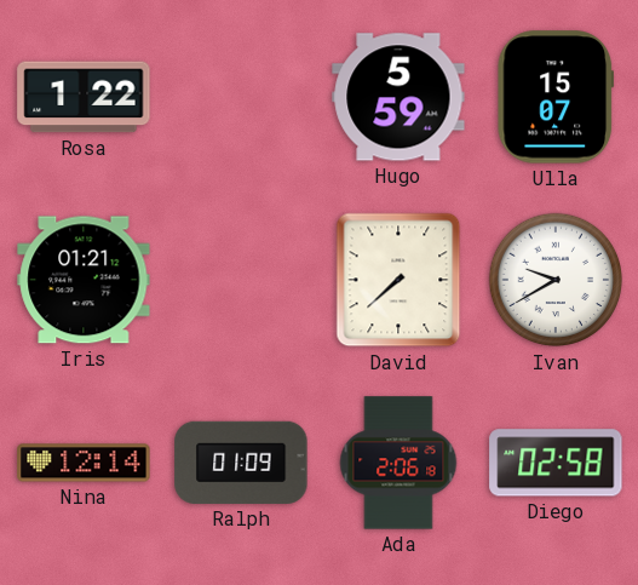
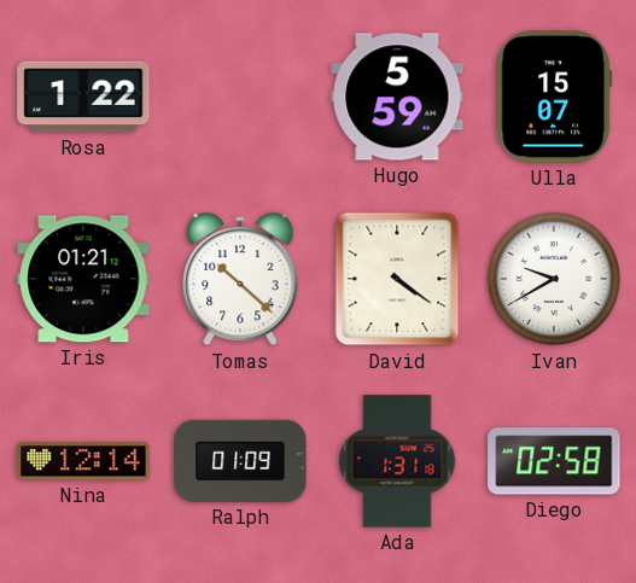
Tomas: none -> 10:22 (240, 279)
David: 7:38 -> 4:21 (397, 279)
Ada: 2:06 -> 1:31 (397, 461)
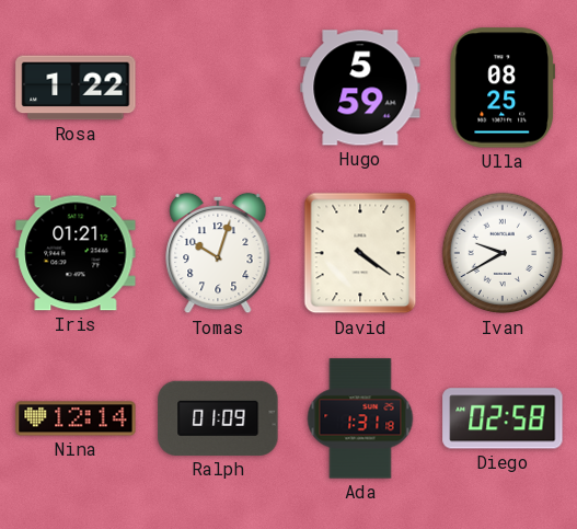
Ulla: 15:07 -> 08:25 (501, 88)
Tomas: 10:22 -> 10:03 (218, 253)
